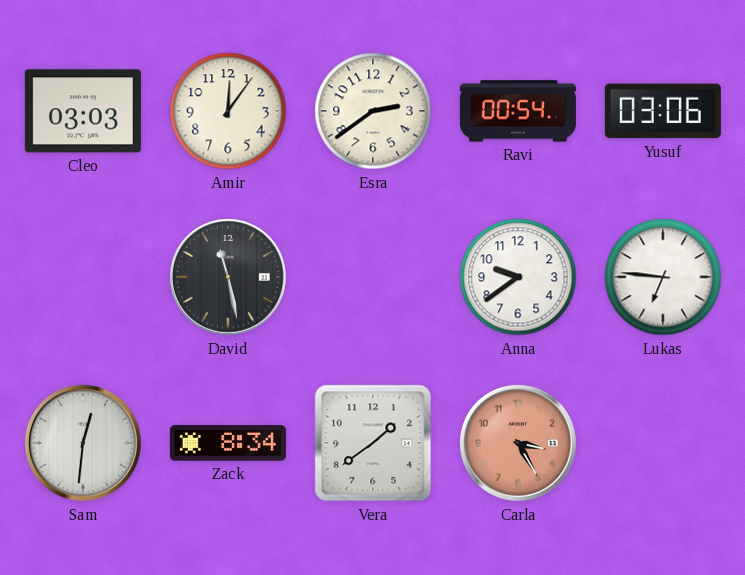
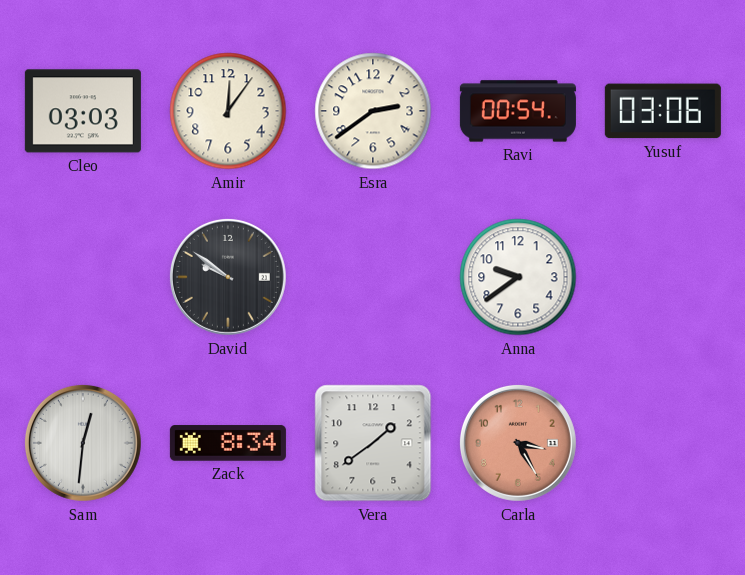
David: 11:28 -> 9:51 (228, 277)
Lukas: 6:46 -> none (663, 277)
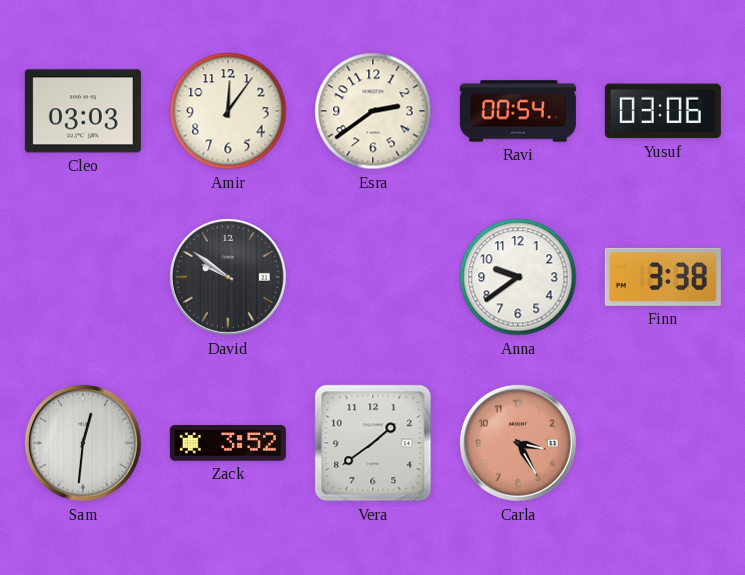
Finn: none -> 3:38 (663, 277)
Zack: 8:34 -> 3:52 (228, 443)
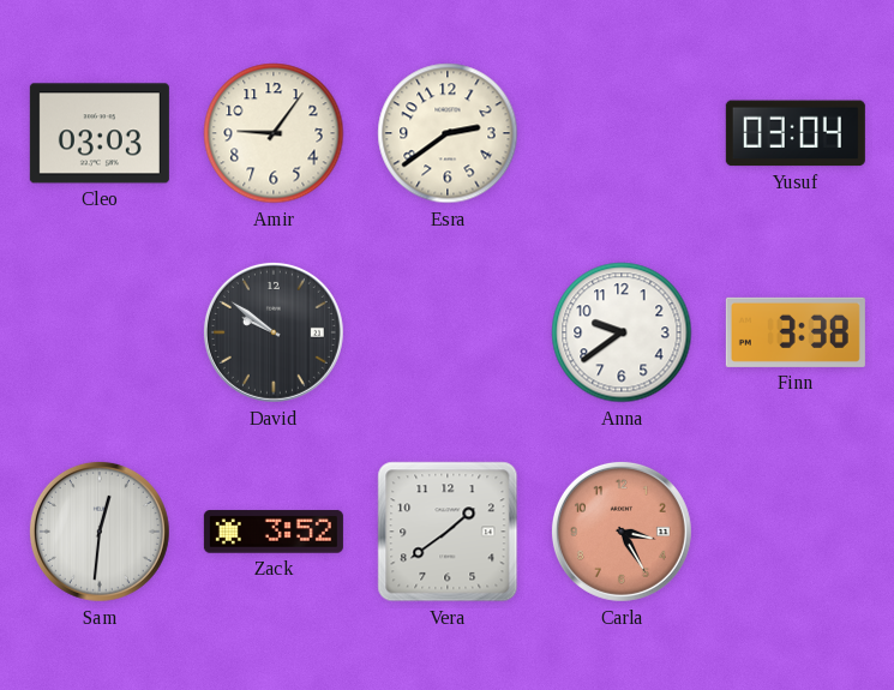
Amir: 12:06 -> 9:06 (274, 133)
Ravi: 00:54 -> none (518, 111)
Yusuf: 03:06 -> 03:04 (796, 133)
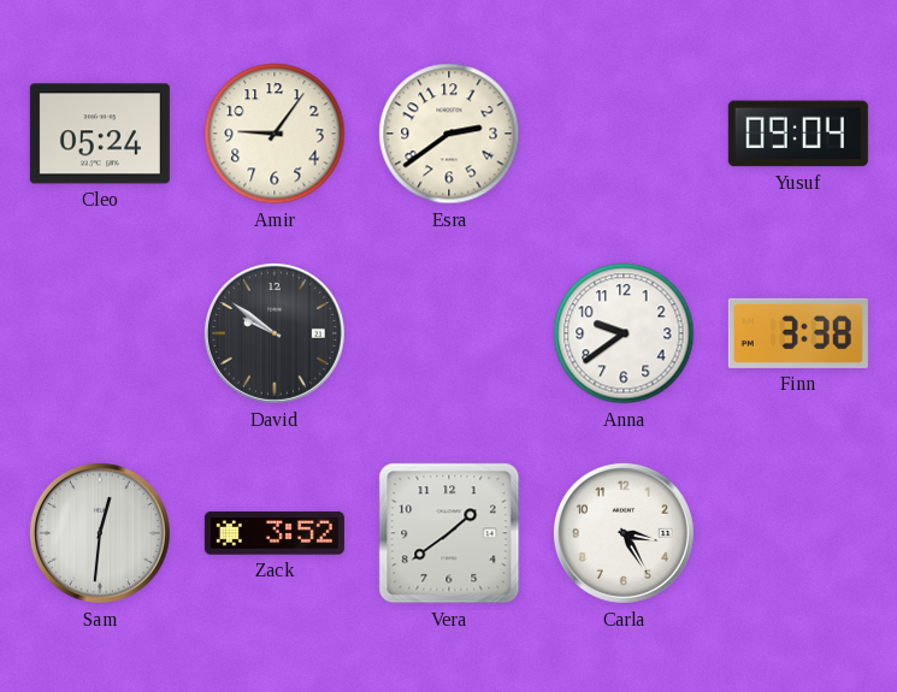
Cleo: 03:03 -> 05:24 (100, 134)
Yusuf: 03:04 -> 09:04 (798, 134)
Carla dial: salmon -> white (624, 533)
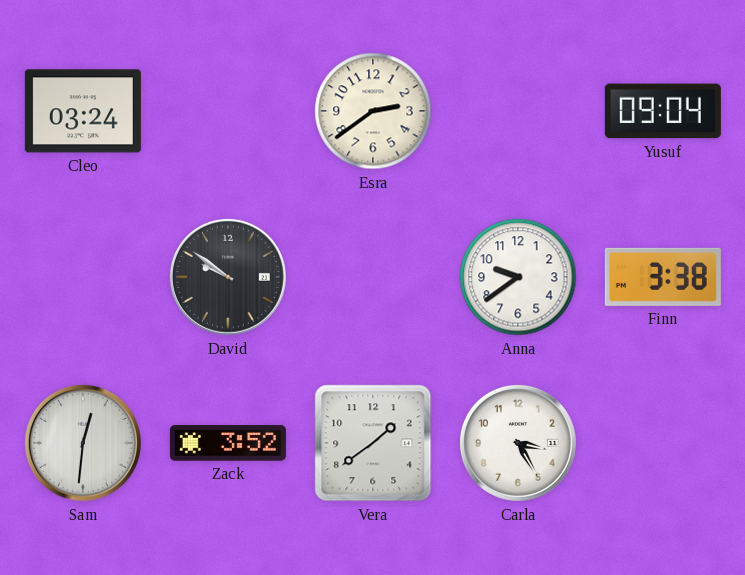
Cleo: 05:24 -> 03:24 (83, 111)
Amir: 9:06 -> none (275, 134)
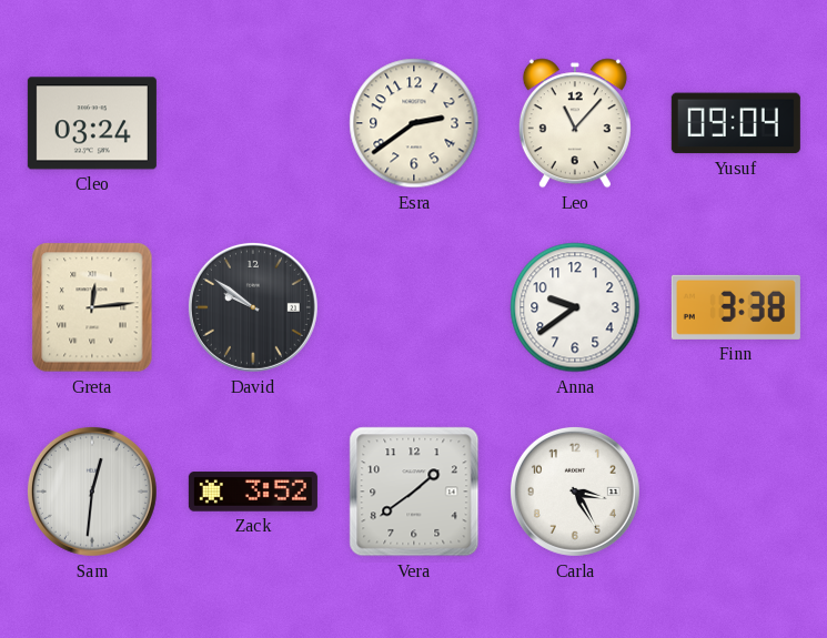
Leo: none -> 11:07 (575, 123)
Greta: none -> 12:14 (92, 307)
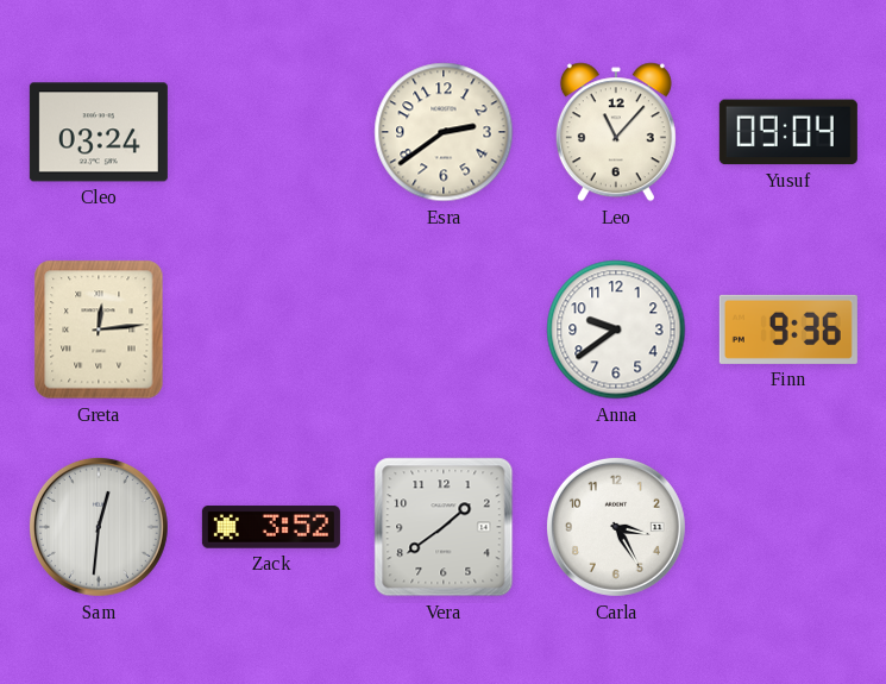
David: 9:51 -> none (253, 307)
Finn: 3:38 -> 9:36 (788, 330)
